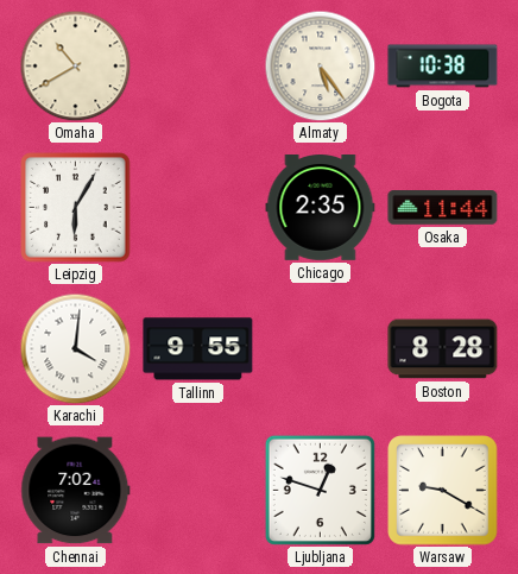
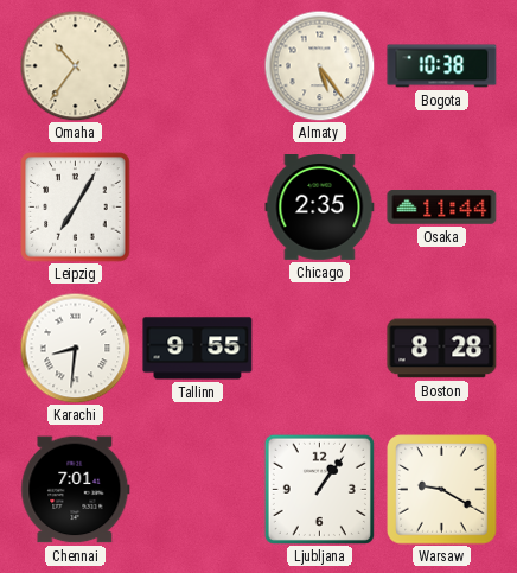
Omaha: 10:40 -> 10:36 (75, 65)
Leipzig: 6:05 -> 7:05 (76, 208)
Karachi: 4:01 -> 8:31 (75, 348)
Chennai: 7:02 -> 7:01 (76, 490)
Ljubljana: 12:48 -> 1:06 (319, 489)
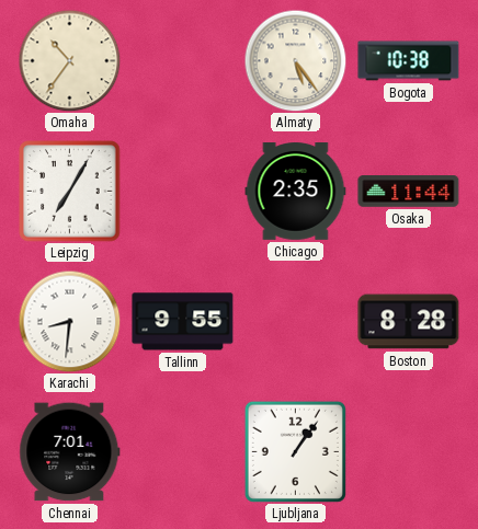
Warsaw: 9:20 -> none (442, 490)
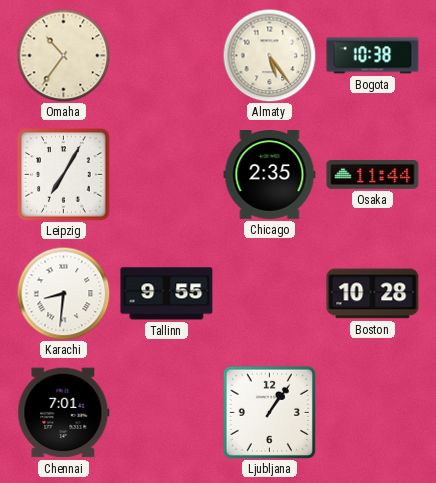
Boston: 8:28 -> 10:28 (373, 294)
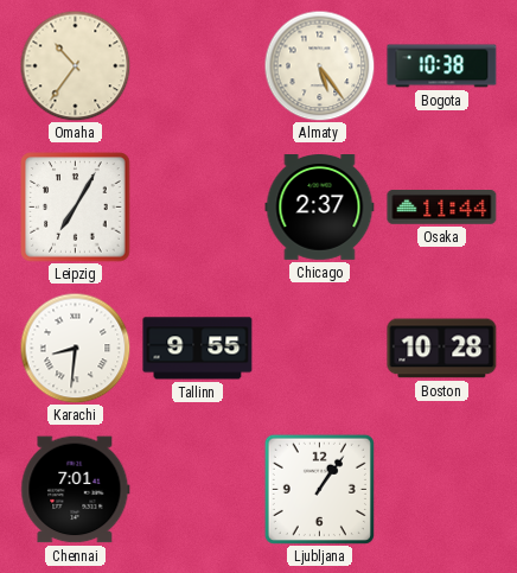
Chicago: 2:35 -> 2:37 (320, 208)
